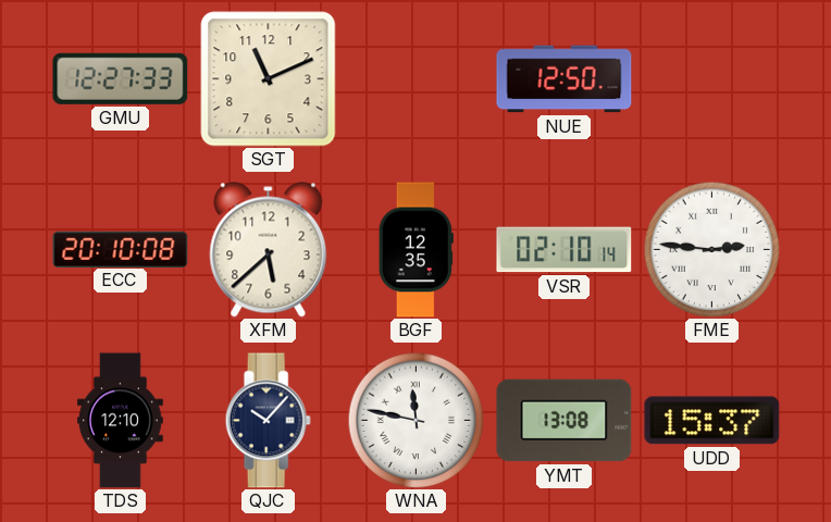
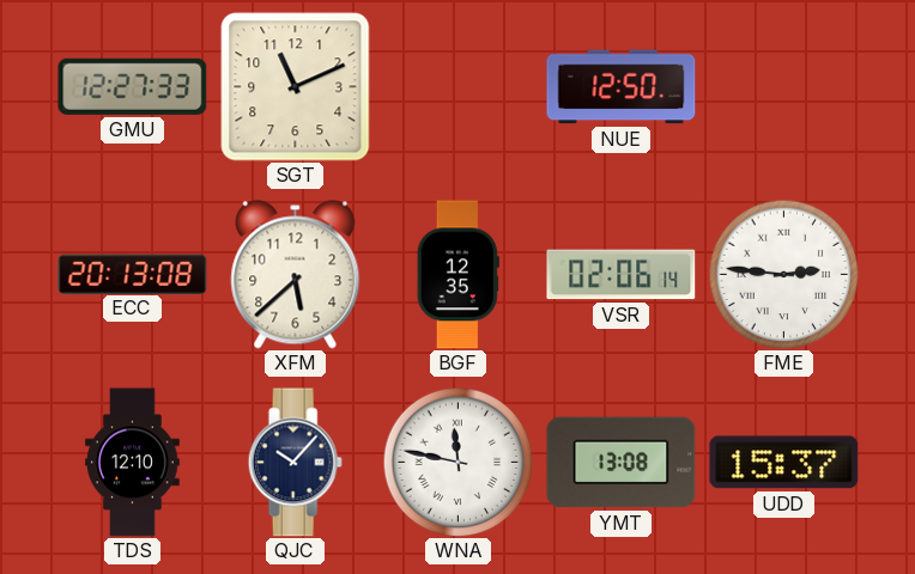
ECC: 20:10 -> 20:13 (133, 274)
VSR: 02:10 -> 02:06 (622, 275)
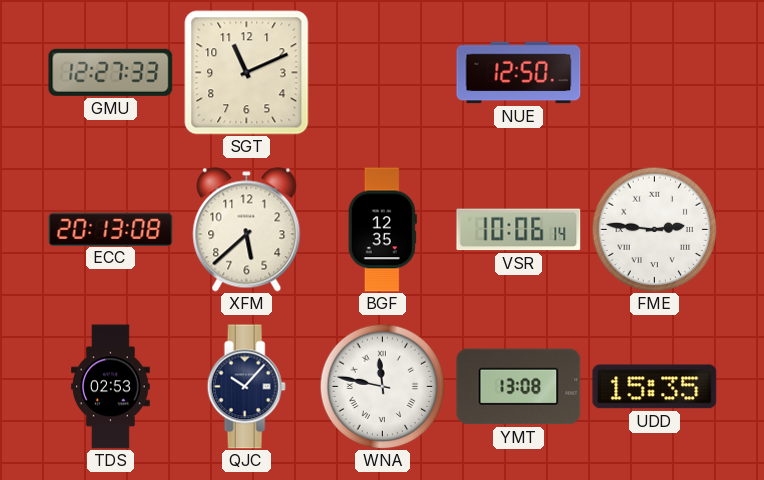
VSR: 02:06 -> 10:06 (519, 230)
TDS: 12:10 -> 02:53 (111, 387)
UDD: 15:37 -> 15:35 (655, 387)
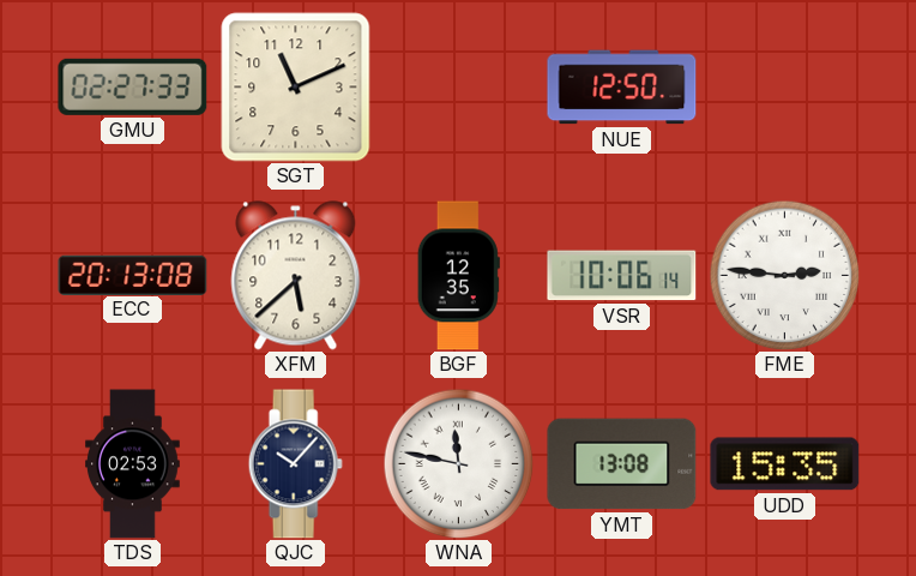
GMU: 12:27 -> 02:27 (133, 86)
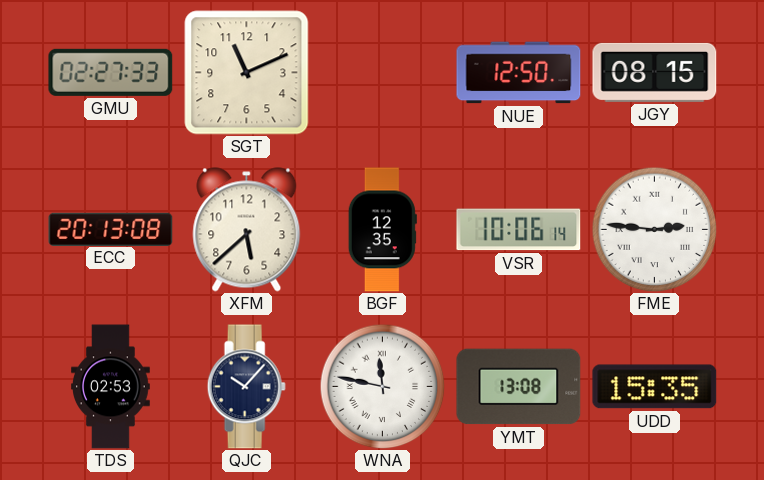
JGY: none -> 08:15 (655, 72)
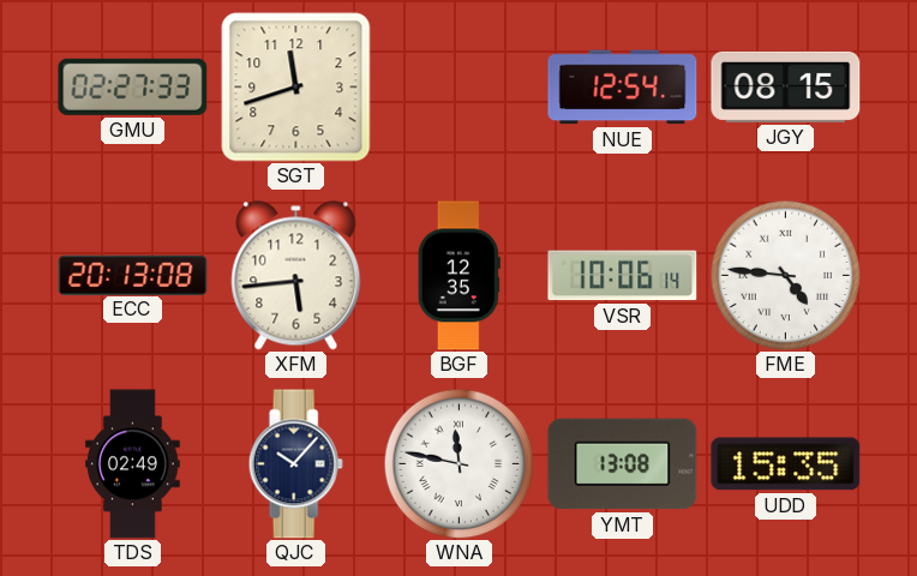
SGT: 11:11 -> 11:42 (296, 88)
NUE: 12:50 -> 12:54 (623, 88)
XFM: 5:38 -> 5:44 (296, 276)
FME: 2:46 -> 4:46 (785, 275)
TDS: 02:53 -> 02:49 (133, 464)
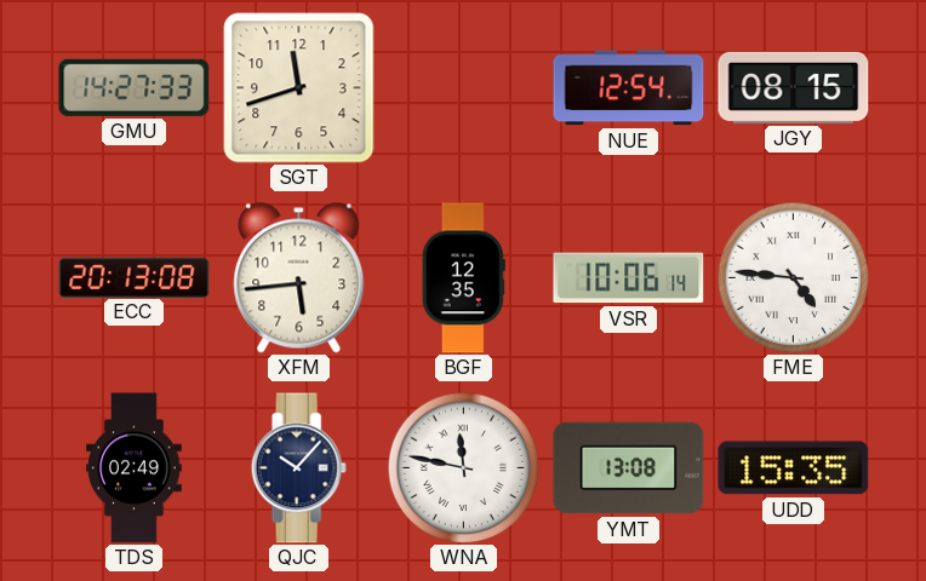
GMU: 02:27 -> 14:27 (135, 87)
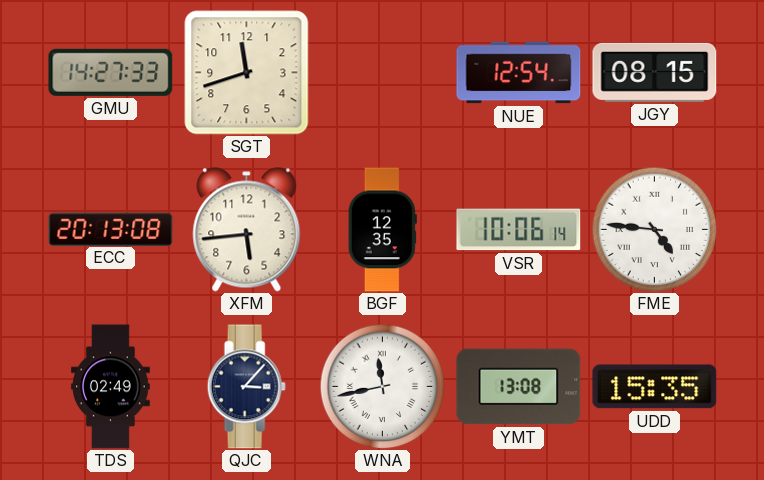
QJC: 10:07 -> 3:07 (246, 387)
WNA: 11:47 -> 11:43 (382, 386)
